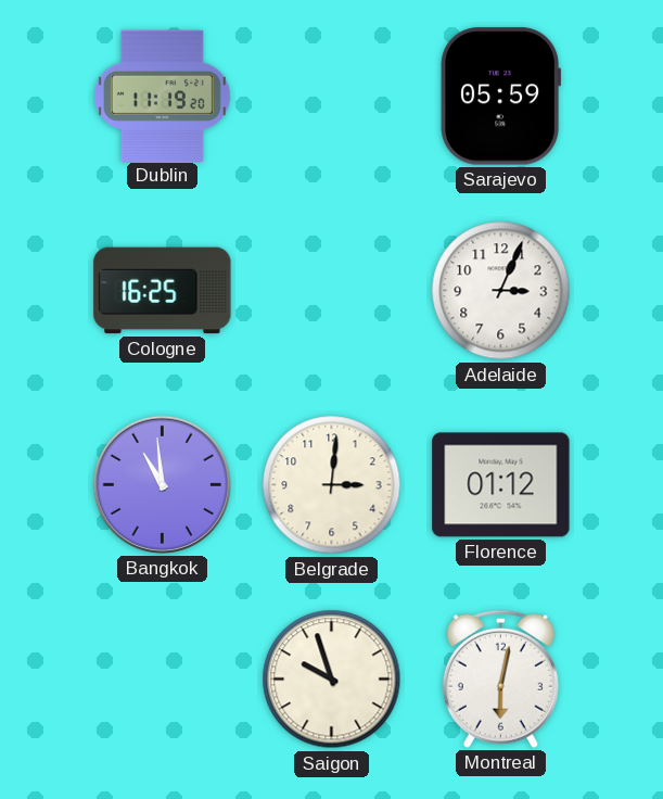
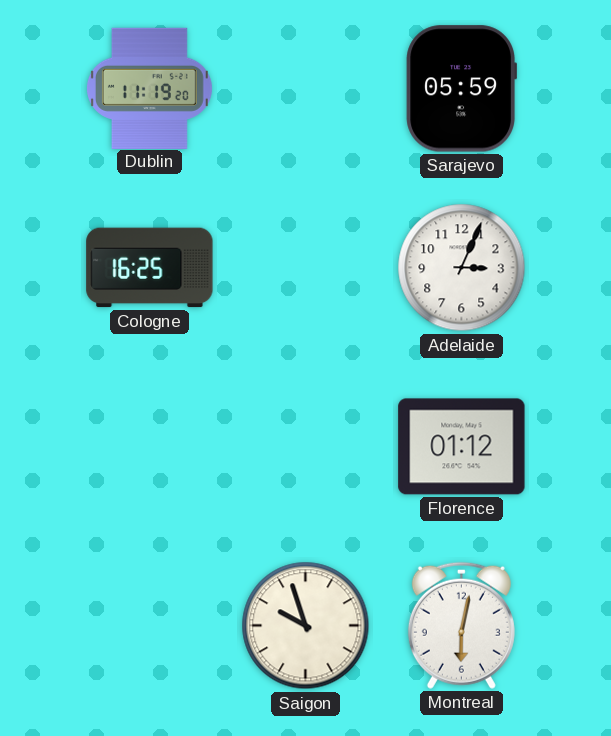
Bangkok: 10:59 -> none (162, 484)
Belgrade: 3:01 -> none (332, 485)
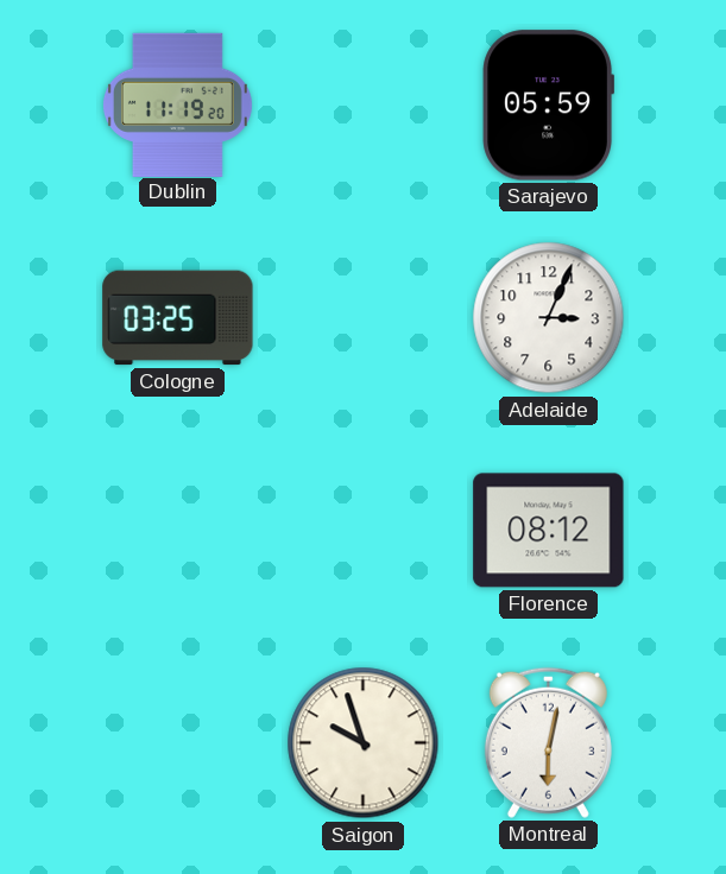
Cologne: 16:25 -> 03:25 (178, 318)
Florence: 01:12 -> 08:12 (549, 531)
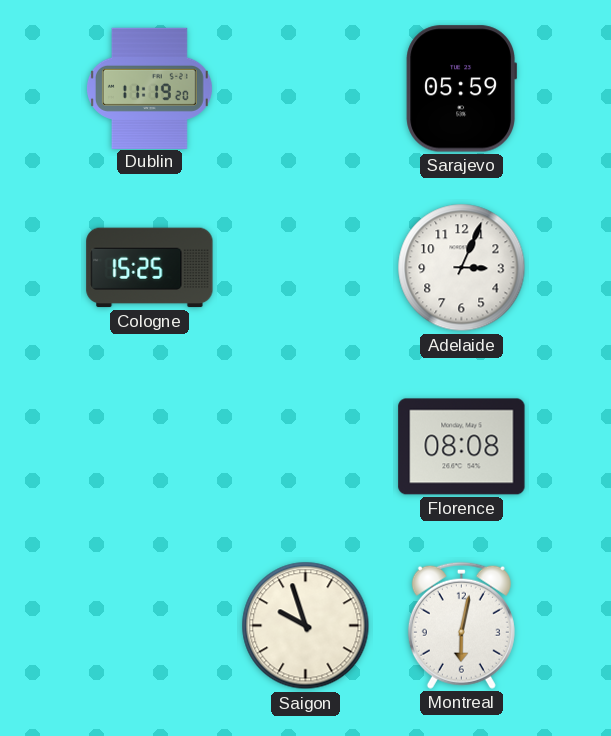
Cologne: 03:25 -> 15:25 (150, 268)
Florence: 08:12 -> 08:08 (462, 447)
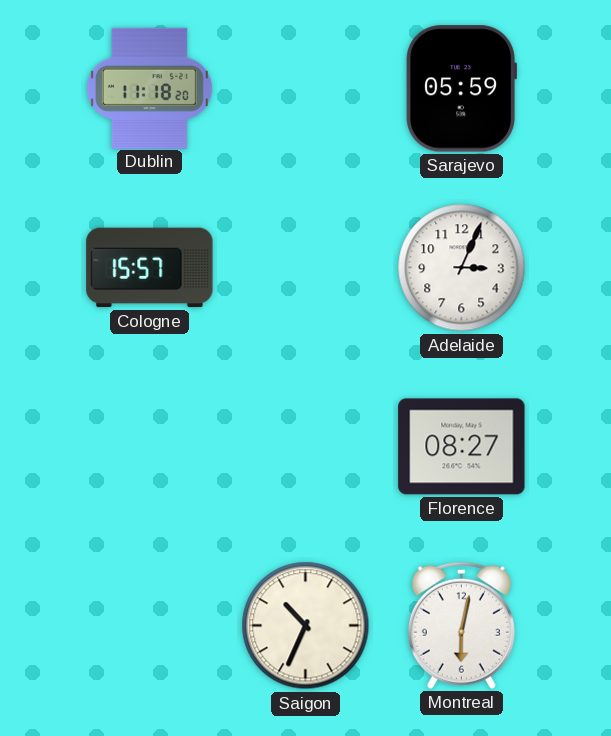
Dublin: 11:19 -> 11:18 (149, 88)
Cologne: 15:25 -> 15:57 (150, 268)
Florence: 08:08 -> 08:27 (462, 447)
Saigon: 9:57 -> 10:34 (306, 626)
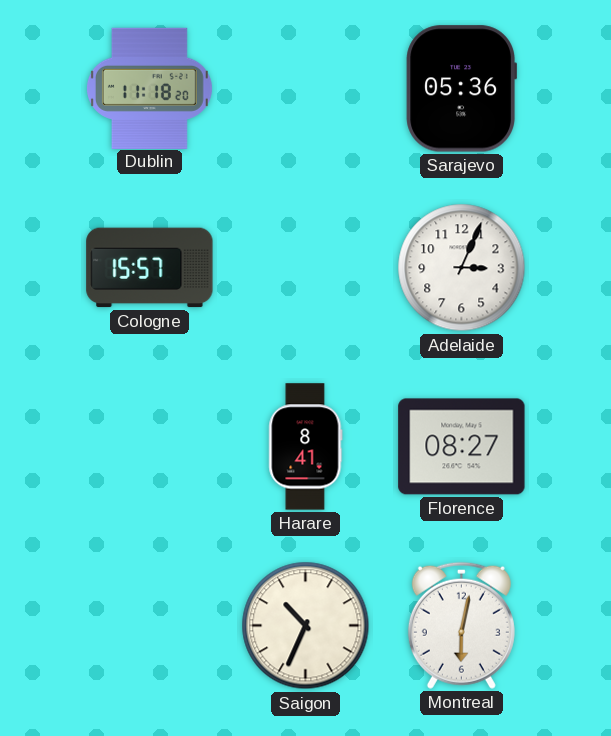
Sarajevo: 05:59 -> 05:36 (461, 89)
Harare: none -> 8:41 (306, 447)
